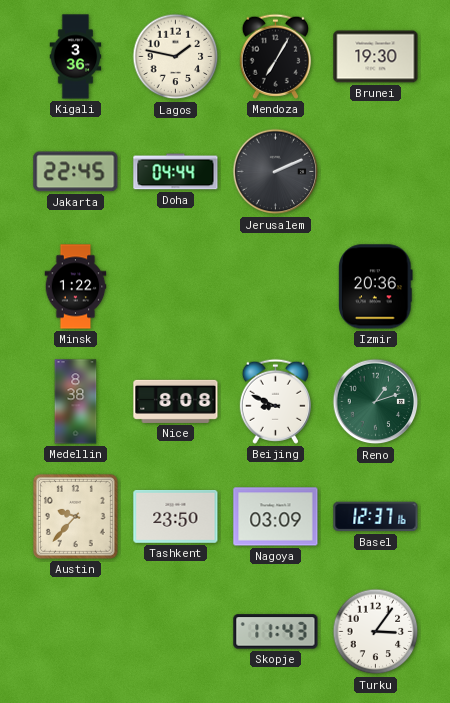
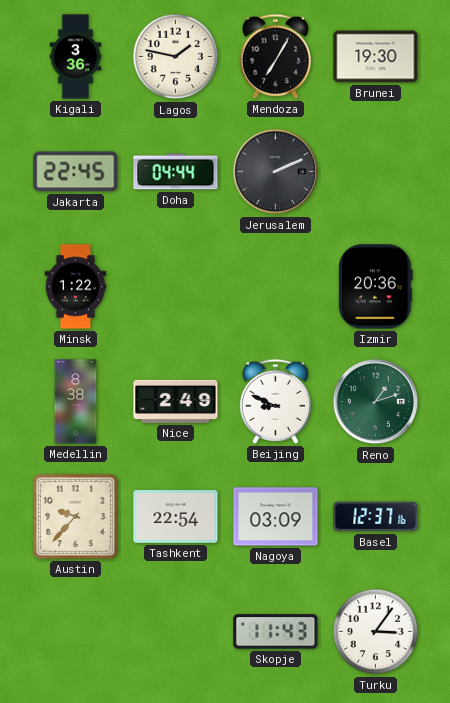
Nice: 8:08 -> 2:49 (176, 401)
Tashkent: 23:50 -> 22:54 (176, 516)
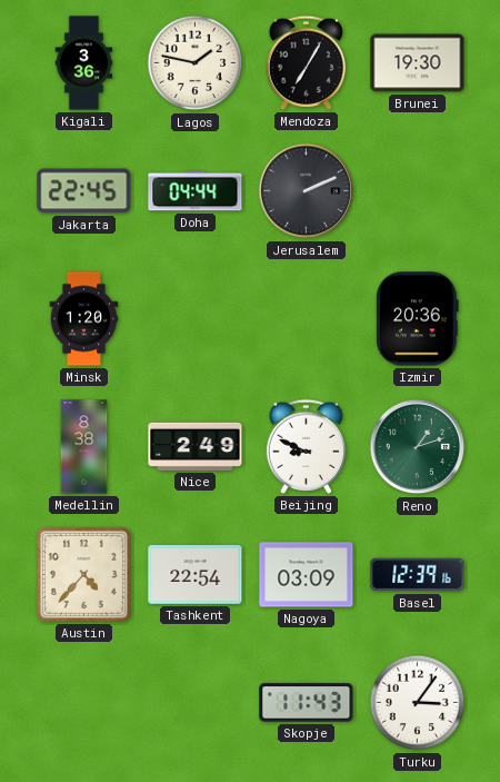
Minsk: 1:22 -> 1:20 (84, 319)
Austin: 9:37 -> 4:37 (83, 574)
Basel: 12:37 -> 12:39 (418, 575)
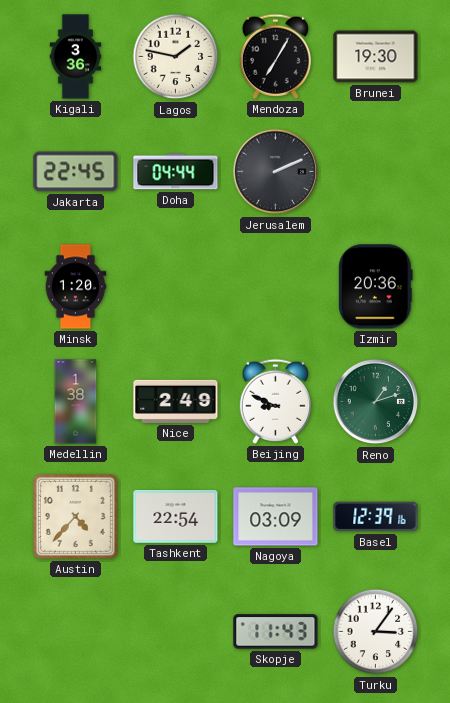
Medellin: 8:38 -> 1:38 (76, 402)
